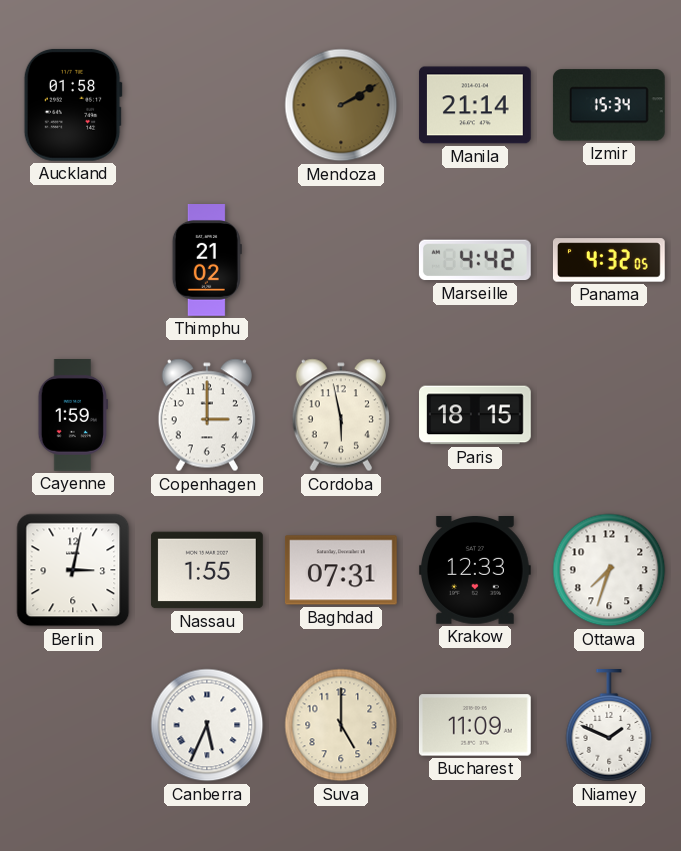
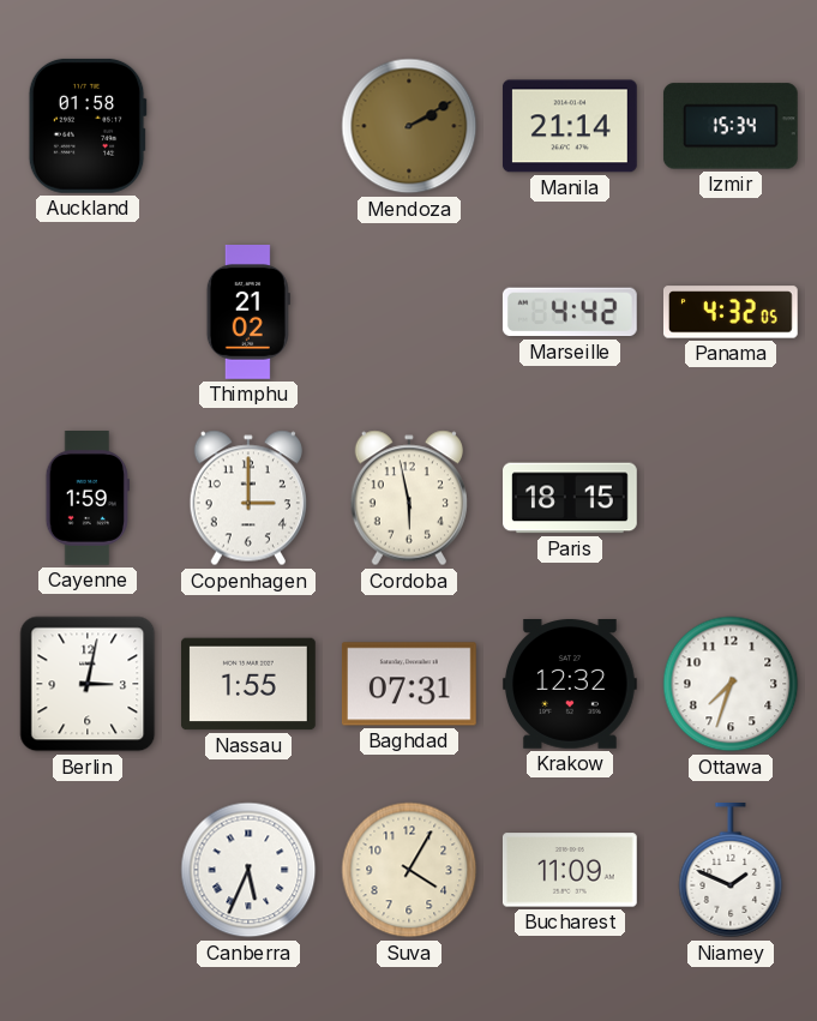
Krakow: 12:33 -> 12:32 (570, 685)
Suva: 5:00 -> 4:05 (409, 870)
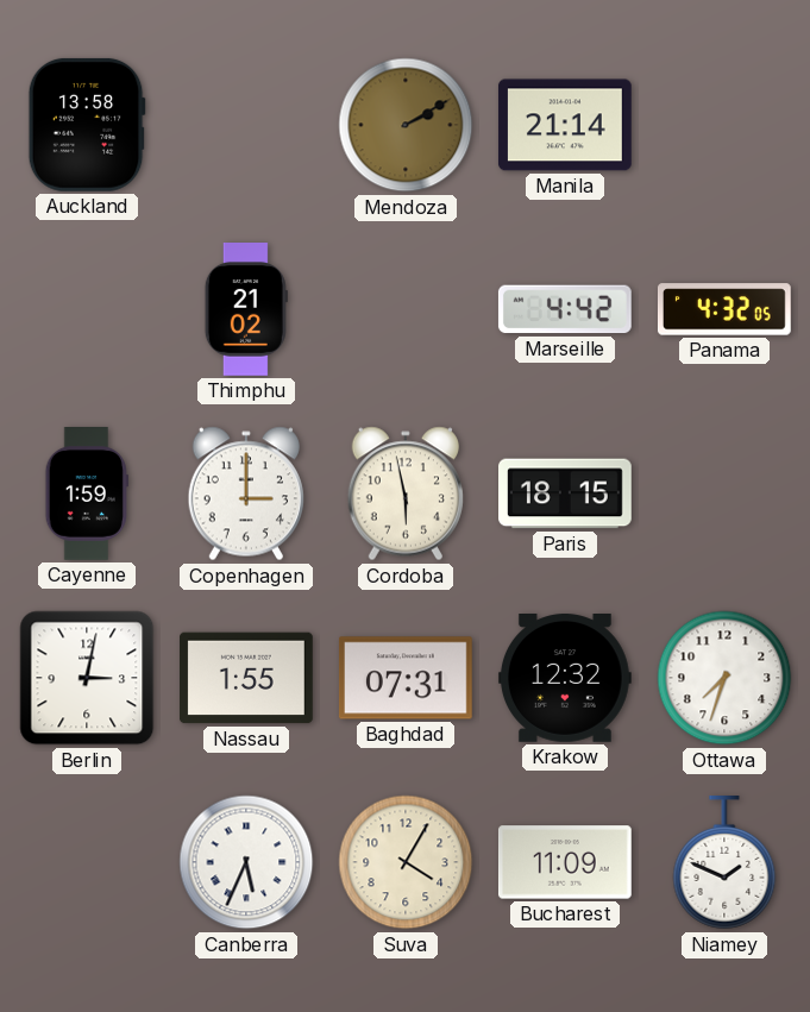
Auckland: 01:58 -> 13:58 (87, 125)
Izmir: 15:34 -> none (731, 126)
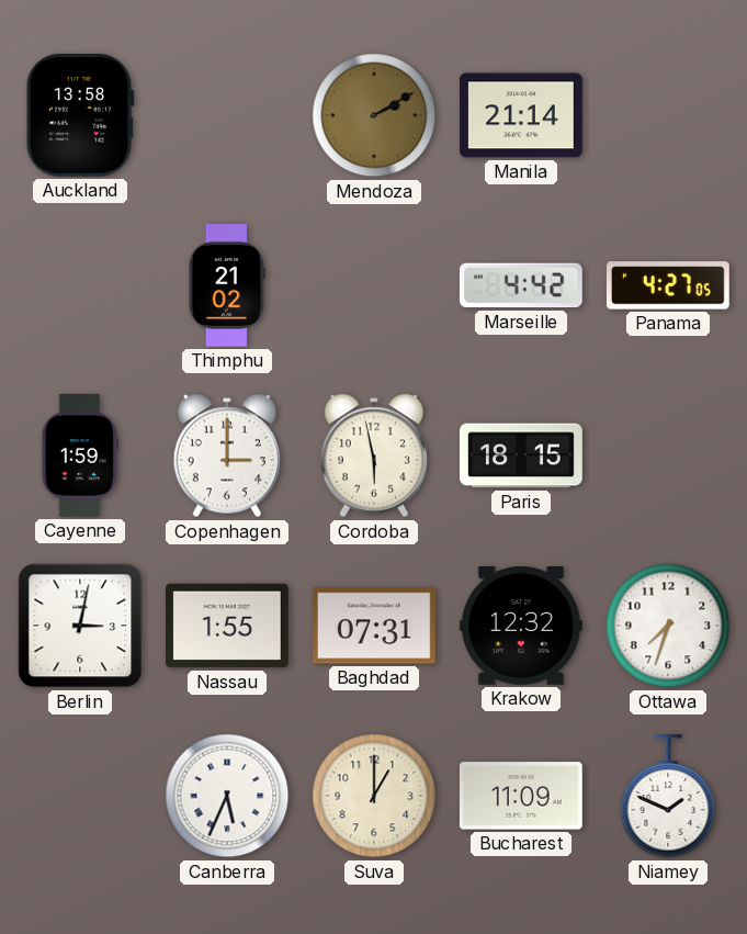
Panama: 4:32 -> 4:27 (668, 285)
Suva: 4:05 -> 1:00 (374, 796)
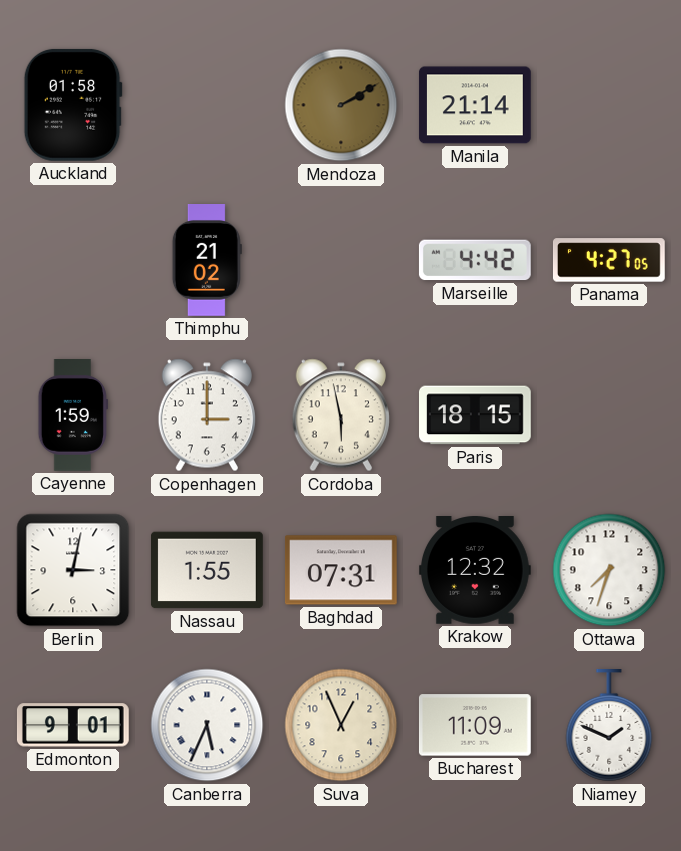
Auckland: 13:58 -> 01:58 (73, 105)
Edmonton: none -> 9:01 (73, 725)
Suva: 1:00 -> 12:56 (341, 725)
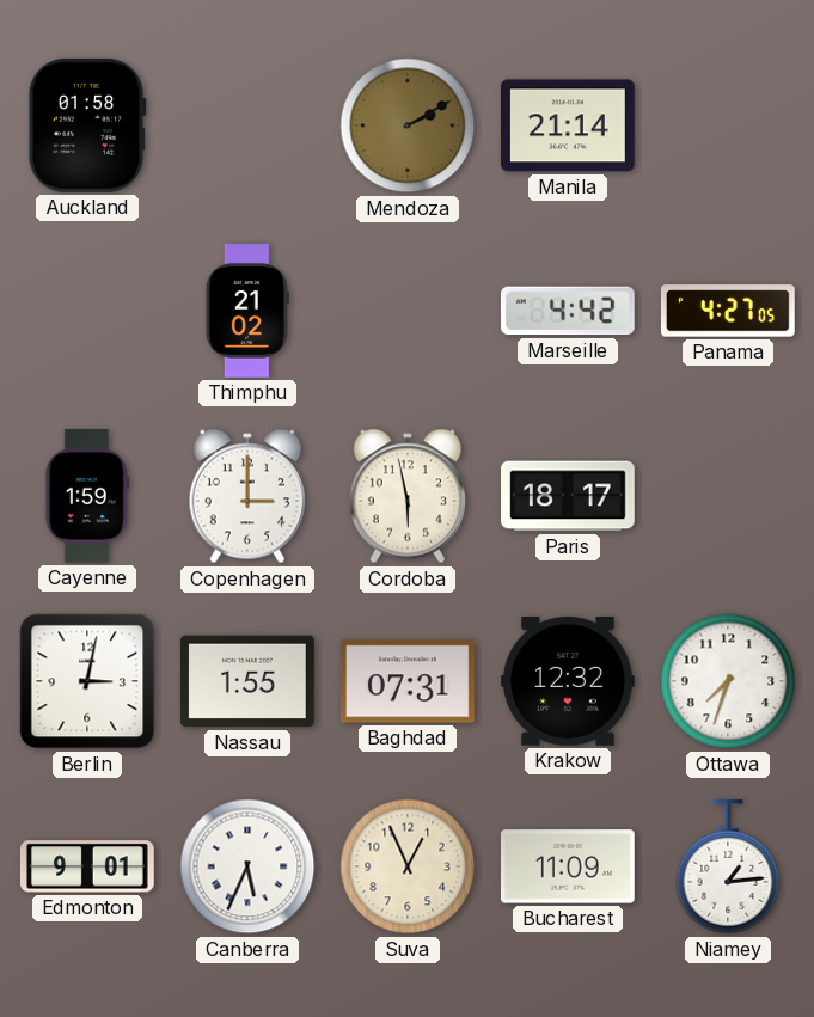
Paris: 18:15 -> 18:17 (569, 496)
Niamey: 1:49 -> 1:14 (728, 868)
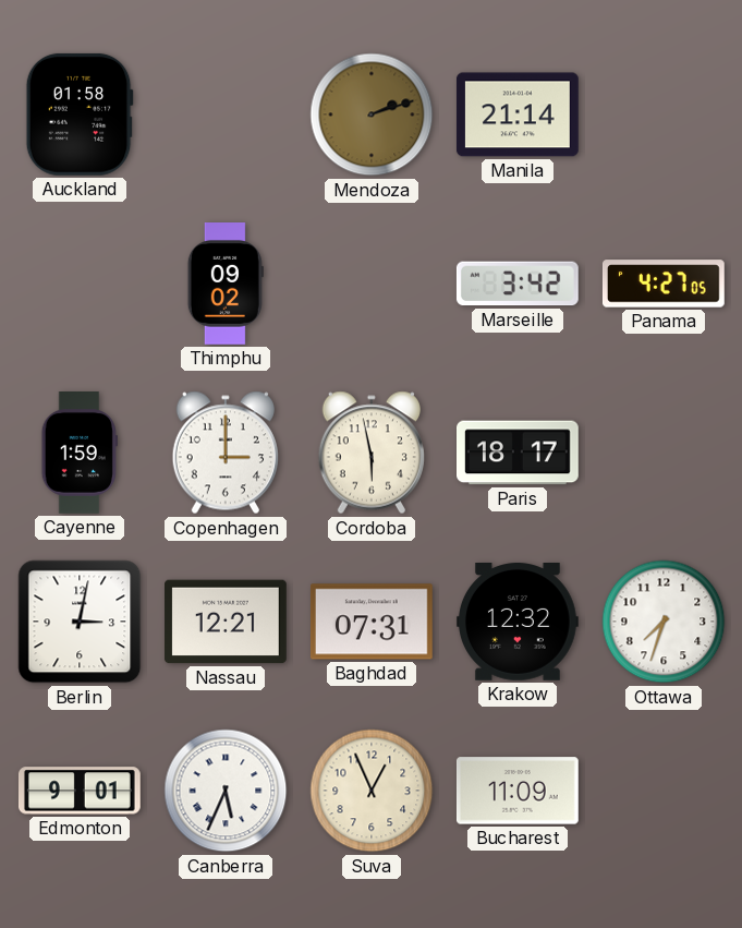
Mendoza: 2:10 -> 2:12 (372, 115)
Thimphu: 21:02 -> 09:02 (226, 285)
Marseille: 4:42 -> 3:42 (518, 284)
Nassau: 1:55 -> 12:21 (227, 622)
Niamey: 1:14 -> none (728, 868)
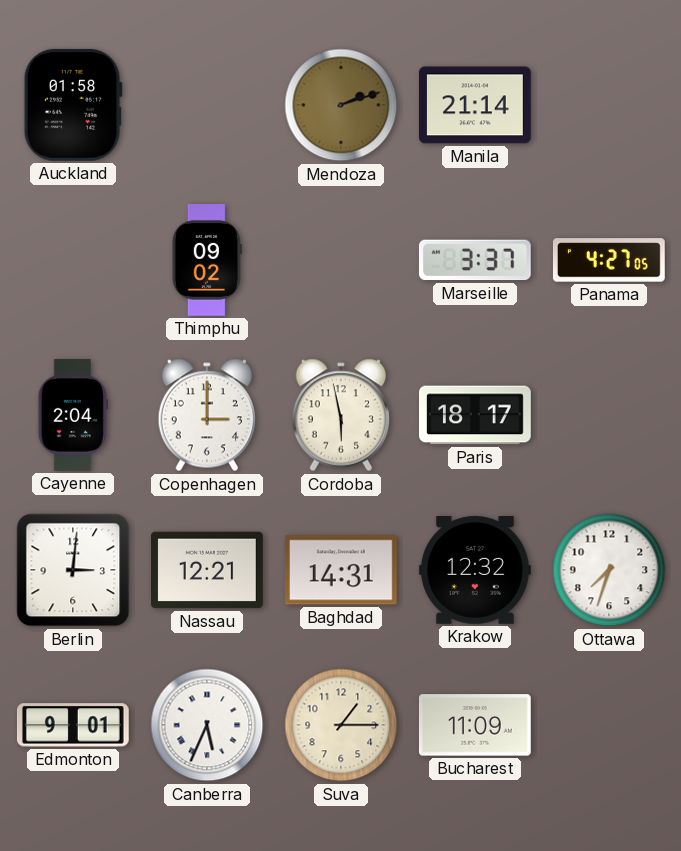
Marseille: 3:42 -> 3:37 (475, 260)
Cayenne: 1:59 -> 2:04 (73, 416)
Berlin: 3:02 -> 3:01 (73, 570)
Baghdad: 07:31 -> 14:31 (341, 570)
Suva: 12:56 -> 1:15 (341, 725)
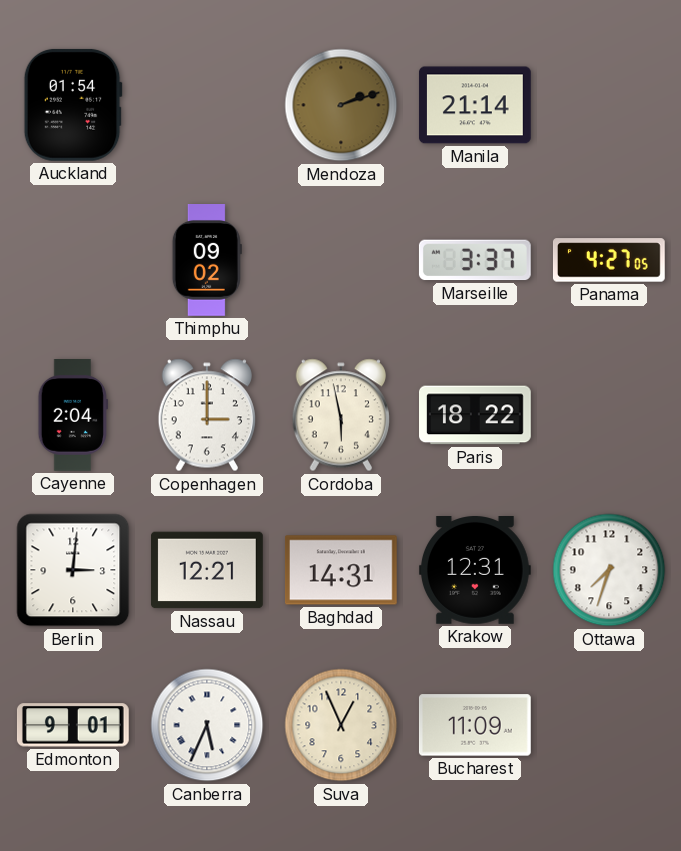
Auckland: 01:58 -> 01:54 (73, 105)
Paris: 18:17 -> 18:22 (476, 415)
Krakow: 12:32 -> 12:31 (475, 571)
Suva: 1:15 -> 12:56 (341, 725)
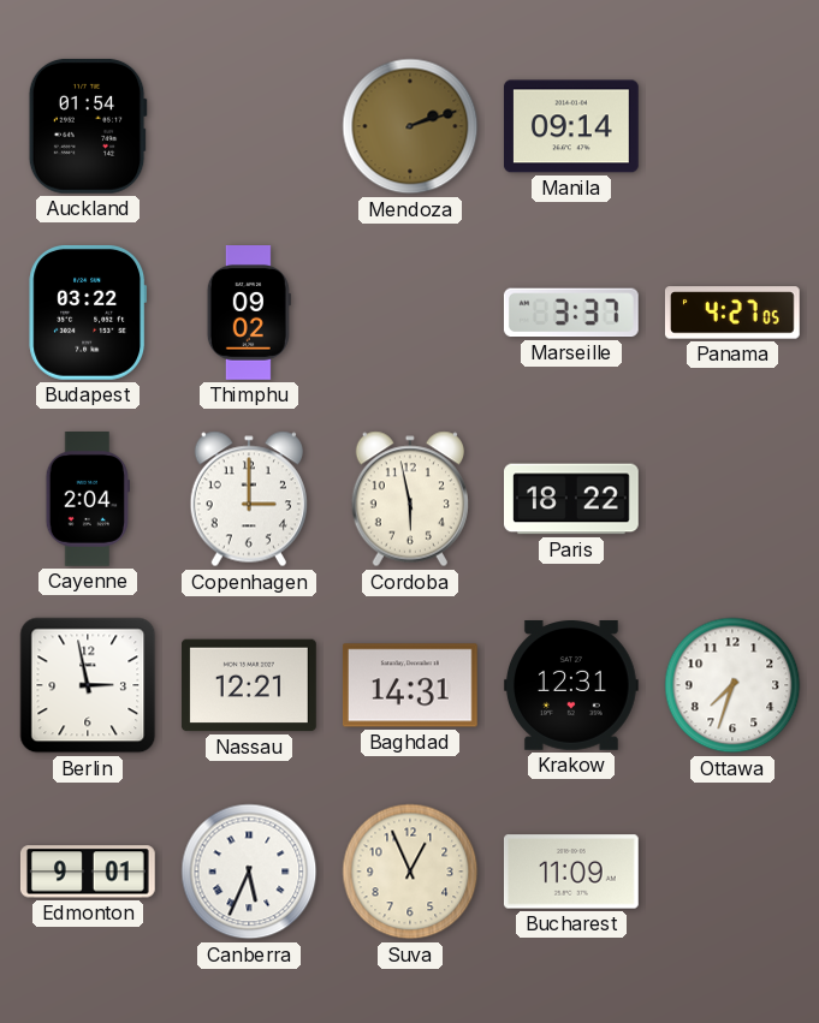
Manila: 21:14 -> 09:14 (571, 126)
Budapest: none -> 03:22 (88, 313)
Berlin: 3:01 -> 2:58 (88, 685)
